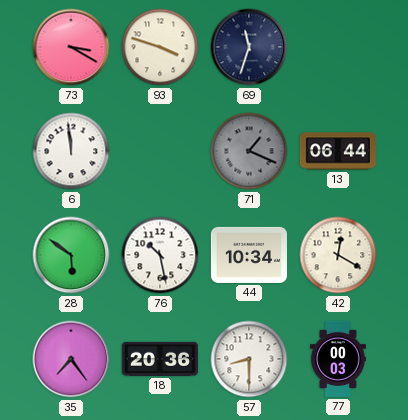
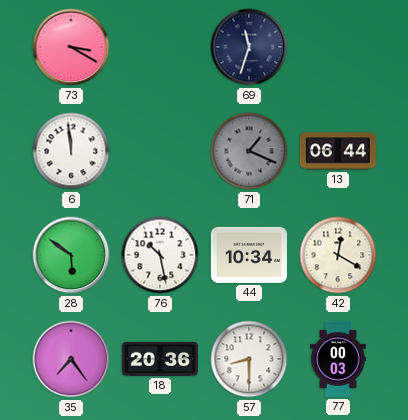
93: 3:48 -> none (160, 47)
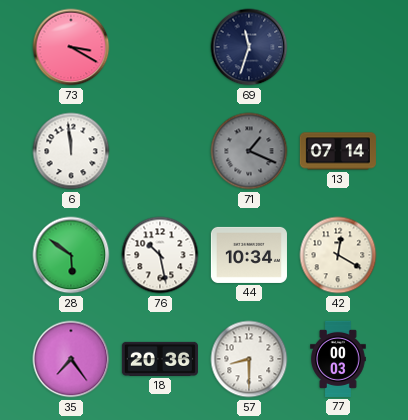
13: 06:44 -> 07:14 (338, 151)
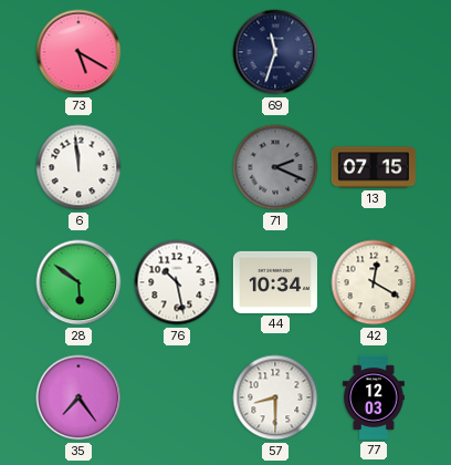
73: 3:20 -> 5:20 (78, 52)
71: 1:19 -> 2:19 (275, 167)
13: 07:14 -> 07:15 (374, 167)
18: 20:36 -> none (160, 359)
77: 00:03 -> 12:03 (375, 397)
